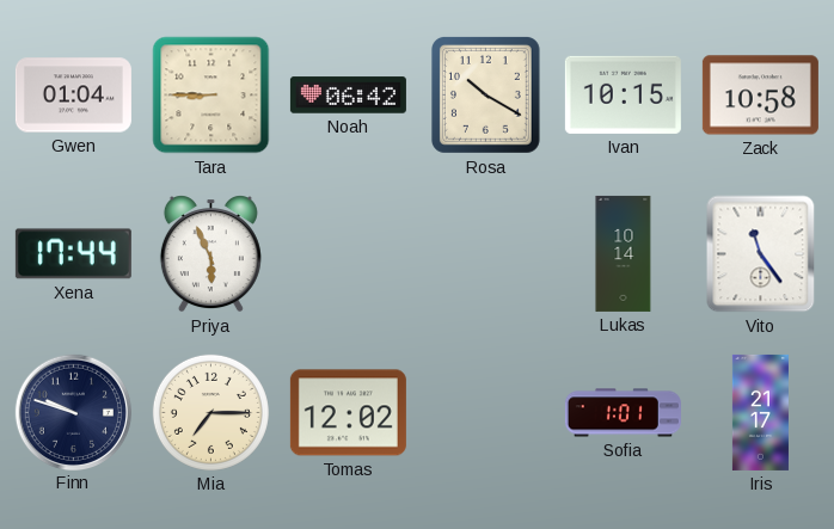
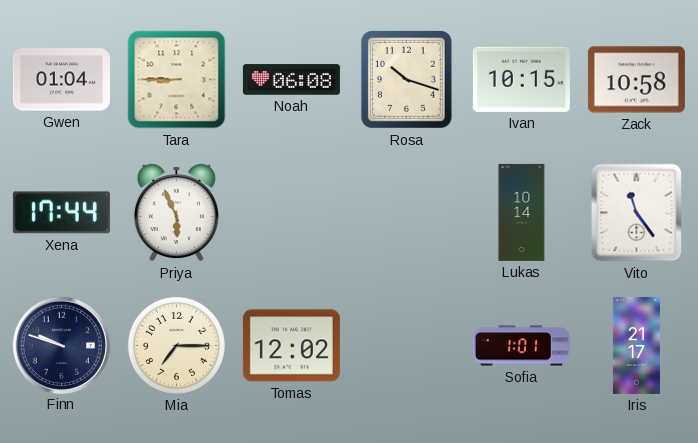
Noah: 06:42 -> 06:08 (291, 80)
Rosa: 10:20 -> 10:18 (406, 79)
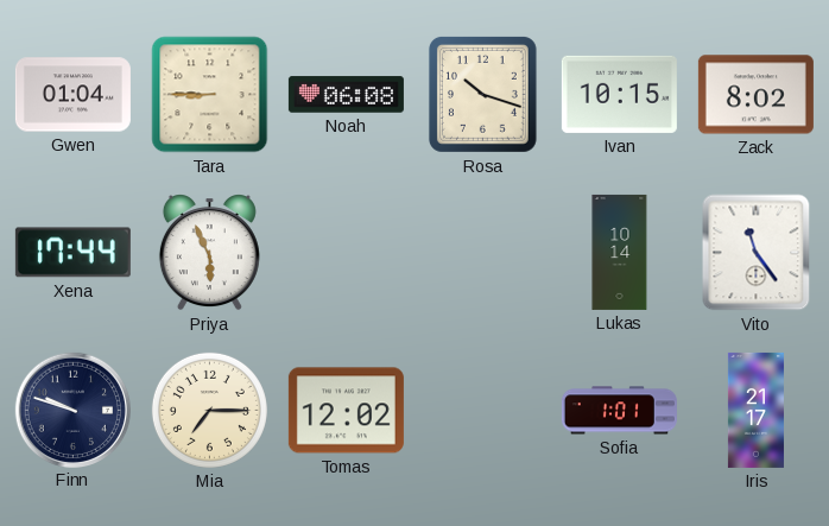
Zack: 10:58 -> 8:02 (755, 95)
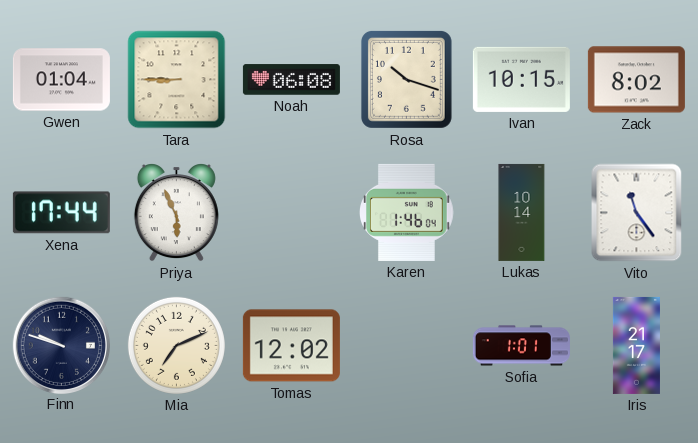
Karen: none -> 1:46 (407, 212)
Mia: 7:15 -> 7:11 (176, 345)
